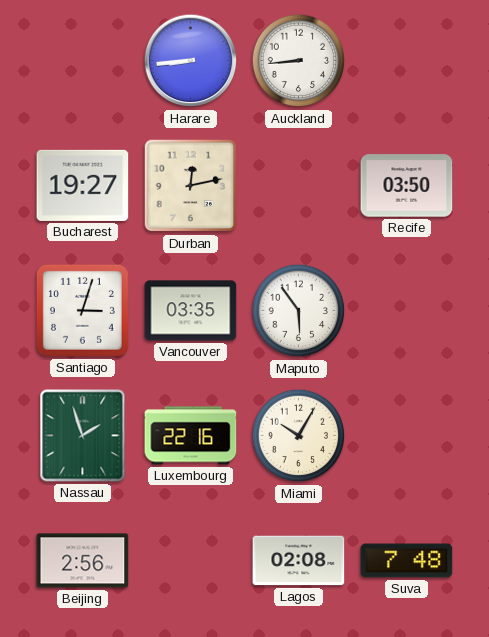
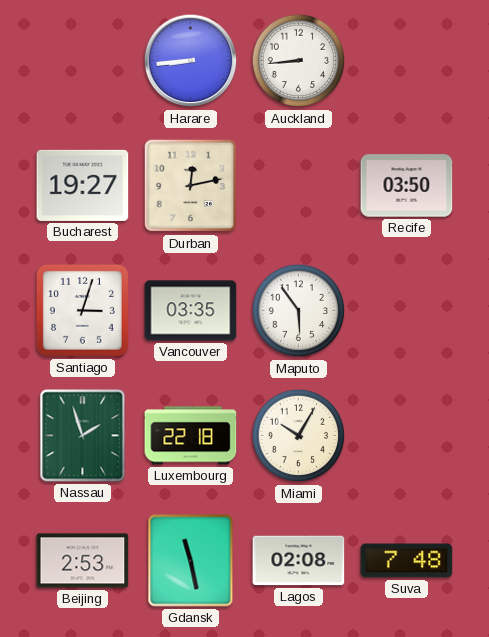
Luxembourg: 22:16 -> 22:18 (191, 436)
Beijing: 2:56 -> 2:53 (83, 561)
Gdansk: none -> 11:28 (191, 561)
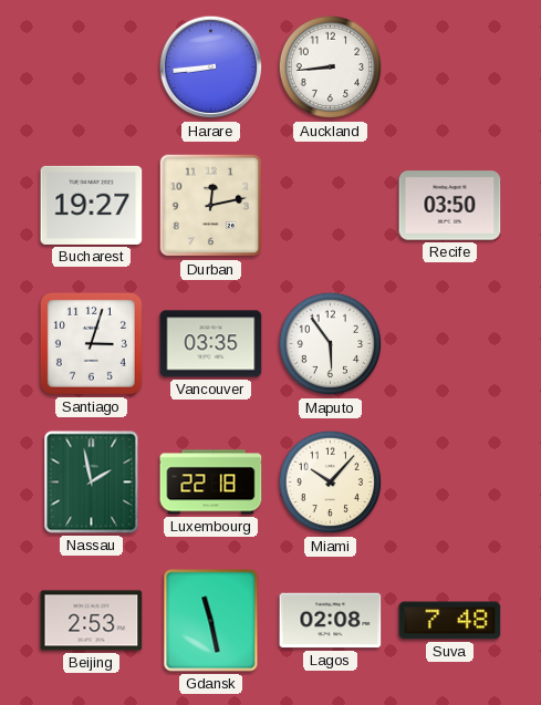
Nassau: 1:57 -> 1:58 (92, 483)
Miami: 10:05 -> 10:07 (331, 483)
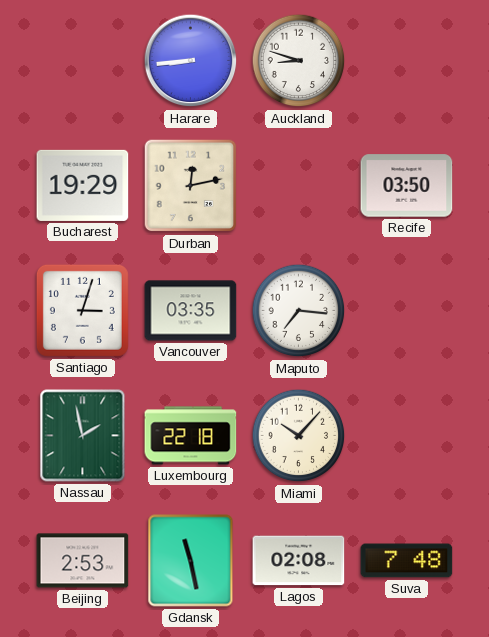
Auckland: 8:44 -> 8:48 (299, 61)
Bucharest: 19:27 -> 19:29 (83, 185)
Maputo: 5:54 -> 7:16 (299, 311)
